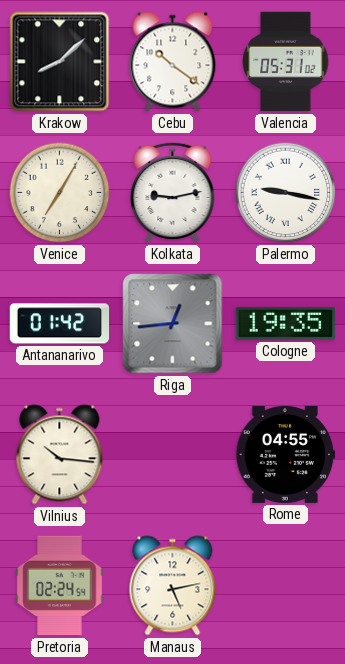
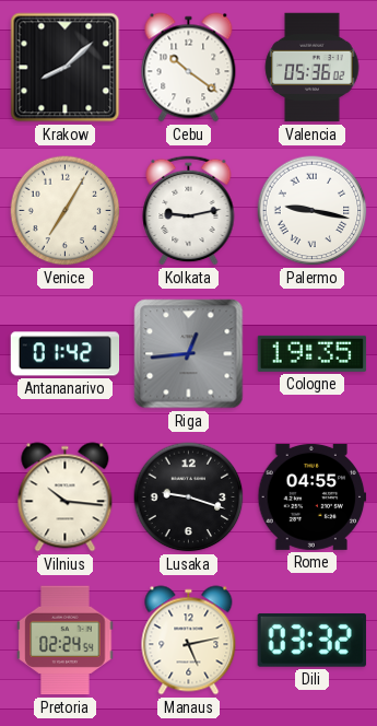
Valencia: 05:31 -> 05:36 (313, 68)
Lusaka: none -> 9:18 (189, 497)
Dili: none -> 03:32 (311, 640)
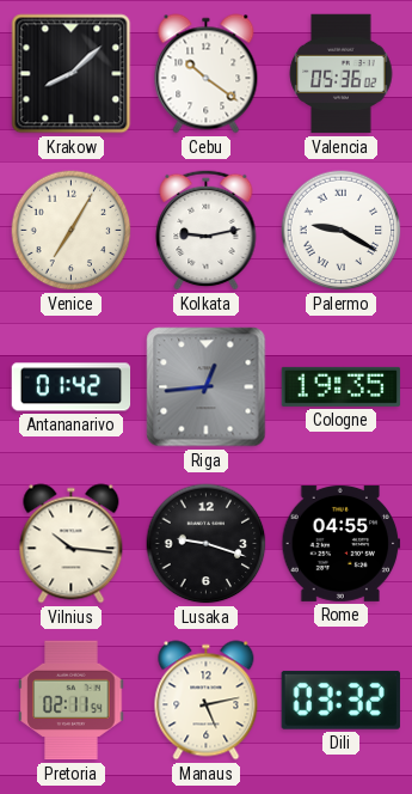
Palermo: 9:17 -> 9:20 (342, 231)
Pretoria: 02:24 -> 02:11 (72, 701)
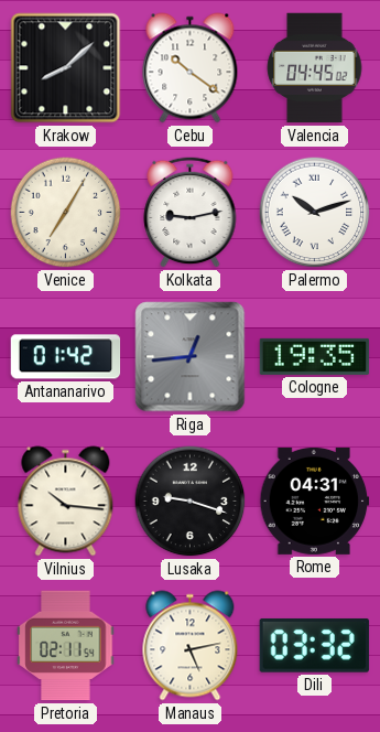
Valencia: 05:36 -> 04:45 (315, 68)
Palermo: 9:20 -> 10:12 (315, 213)
Rome: 04:55 -> 04:31 (315, 500)
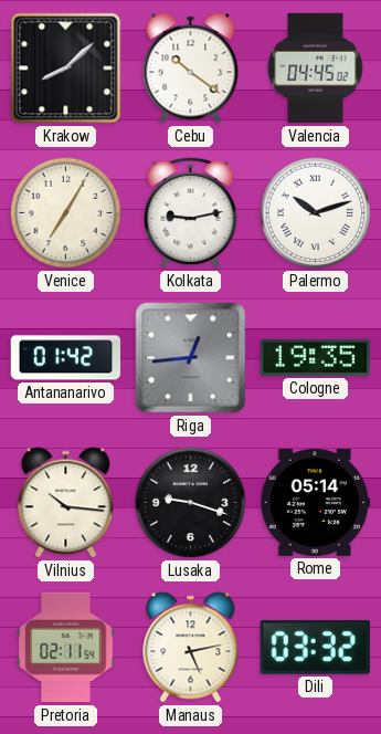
Rome: 04:31 -> 05:14 (316, 502)
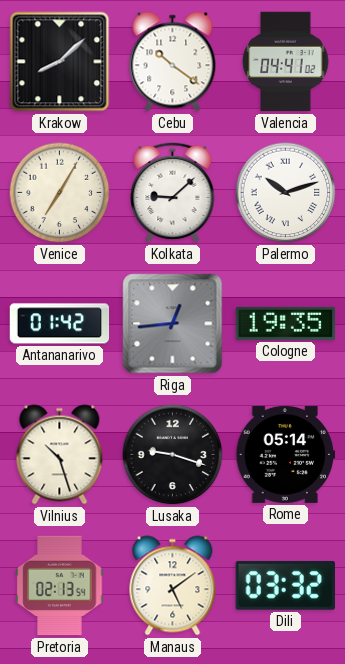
Valencia: 04:45 -> 04:41 (286, 62)
Kolkata: 9:13 -> 9:08 (173, 192)
Vilnius: 10:16 -> 10:27 (60, 455)
Pretoria: 02:11 -> 02:13 (60, 586)
Manaus: 5:13 -> 5:09 (173, 586)
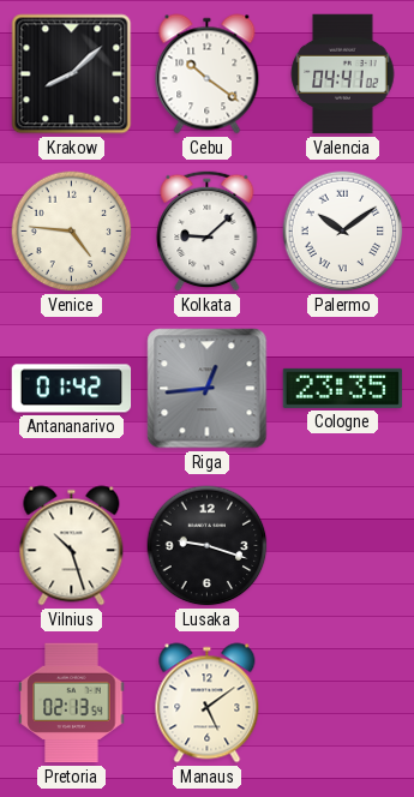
Venice: 7:05 -> 4:46 (72, 232)
Palermo: 10:12 -> 10:09 (343, 232)
Cologne: 19:35 -> 23:35 (343, 388)
Rome: 05:14 -> none (286, 454)
Dili: 03:32 -> none (285, 585)
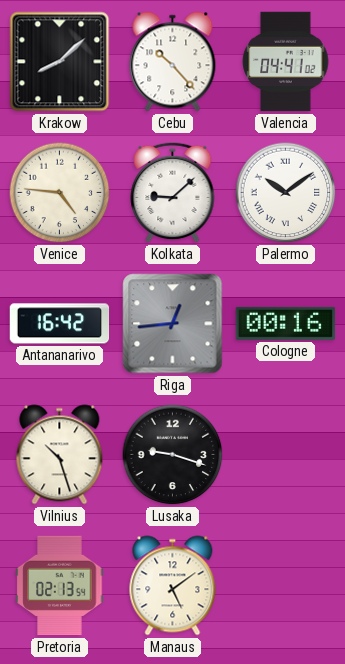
Cebu: 10:21 -> 10:23 (173, 62)
Antananarivo: 01:42 -> 16:42 (60, 324)
Cologne: 23:35 -> 00:16 (286, 323)
